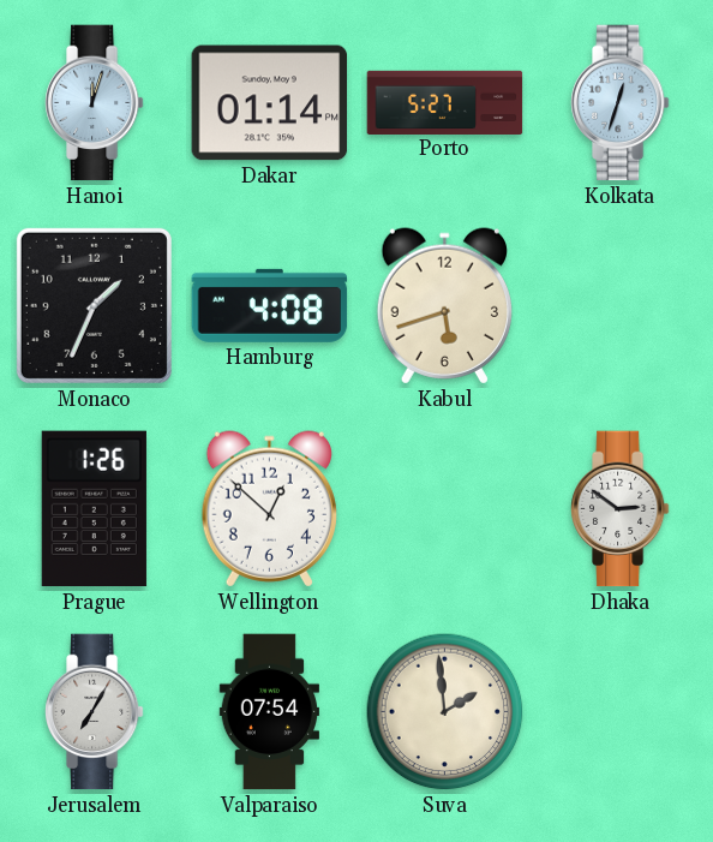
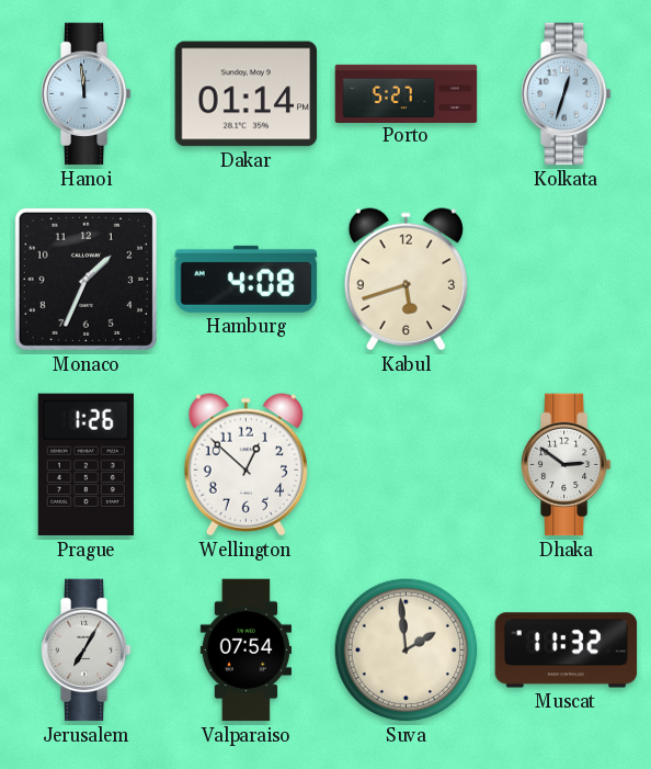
Hanoi: 12:03 -> 11:59 (85, 94)
Muscat: none -> 11:32 (567, 651)
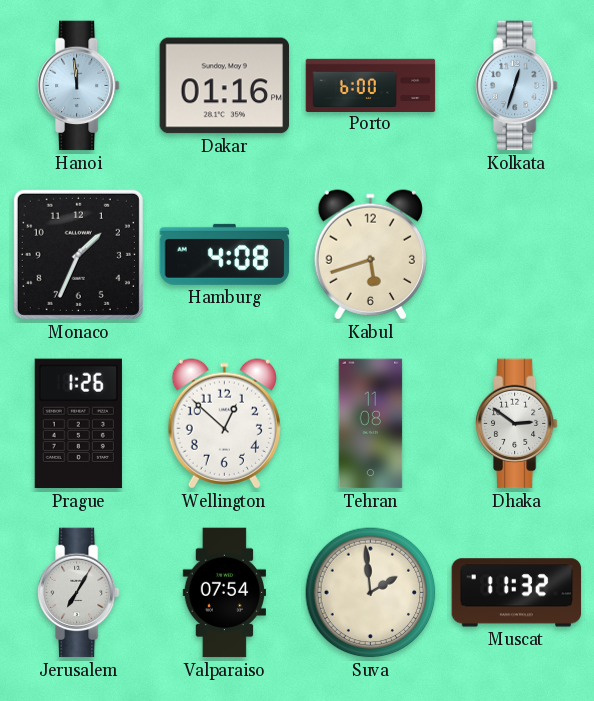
Dakar: 01:14 -> 01:16 (225, 86)
Porto: 5:27 -> 6:00 (371, 85)
Tehran: none -> 11:08 (371, 424)
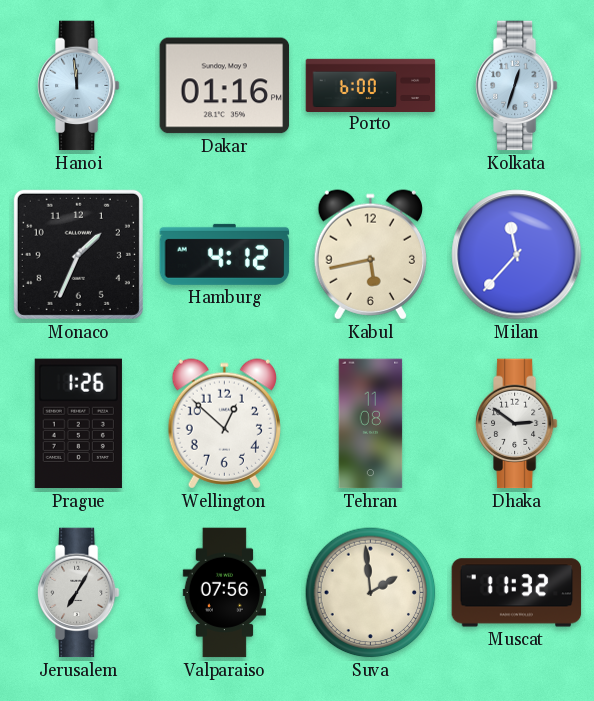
Hamburg: 4:08 -> 4:12 (225, 254)
Kabul: 5:42 -> 5:43 (370, 255)
Milan: none -> 11:37 (517, 255)
Valparaiso: 07:54 -> 07:56 (224, 593)
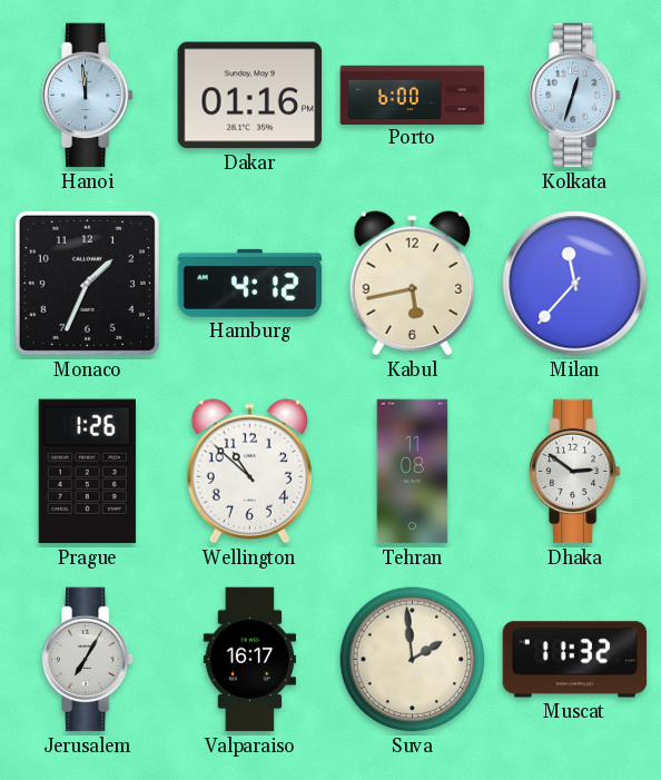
Wellington: 12:52 -> 10:52 (249, 472)
Valparaiso: 07:56 -> 16:17 (249, 660)
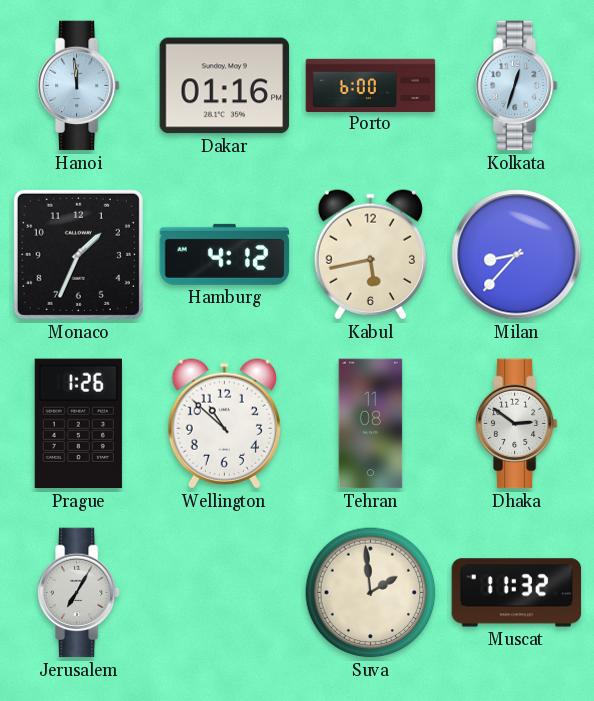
Milan: 11:37 -> 8:37 (517, 255)
Valparaiso: 16:17 -> none (249, 660)
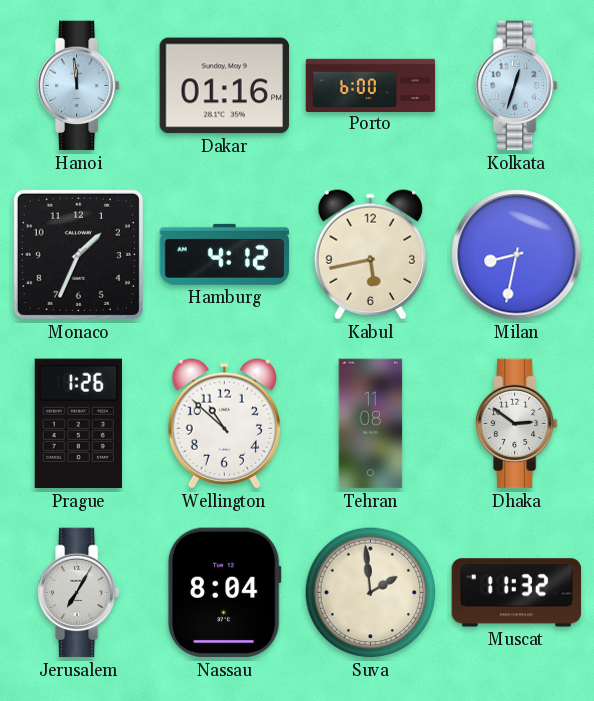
Milan: 8:37 -> 8:32 (517, 255)
Nassau: none -> 8:04 (224, 593)
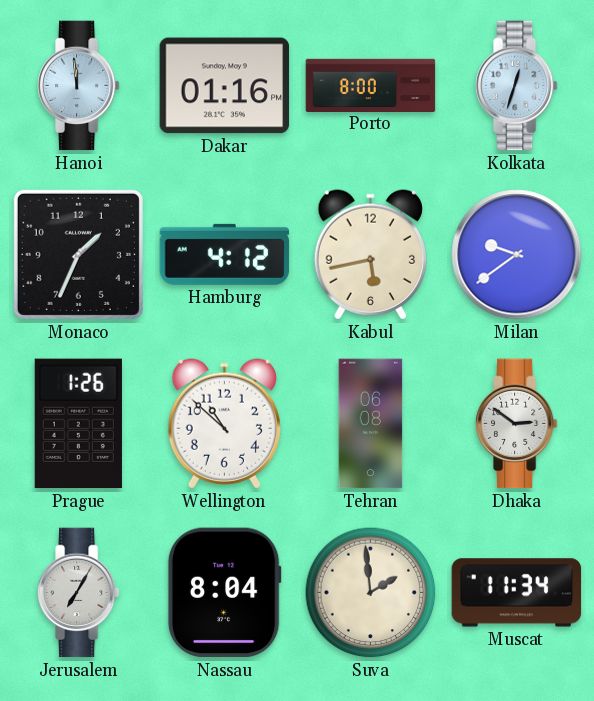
Porto: 6:00 -> 8:00 (371, 85)
Milan: 8:32 -> 9:39 (517, 255)
Tehran: 11:08 -> 06:08 (371, 424)
Muscat: 11:32 -> 11:34 (517, 593)
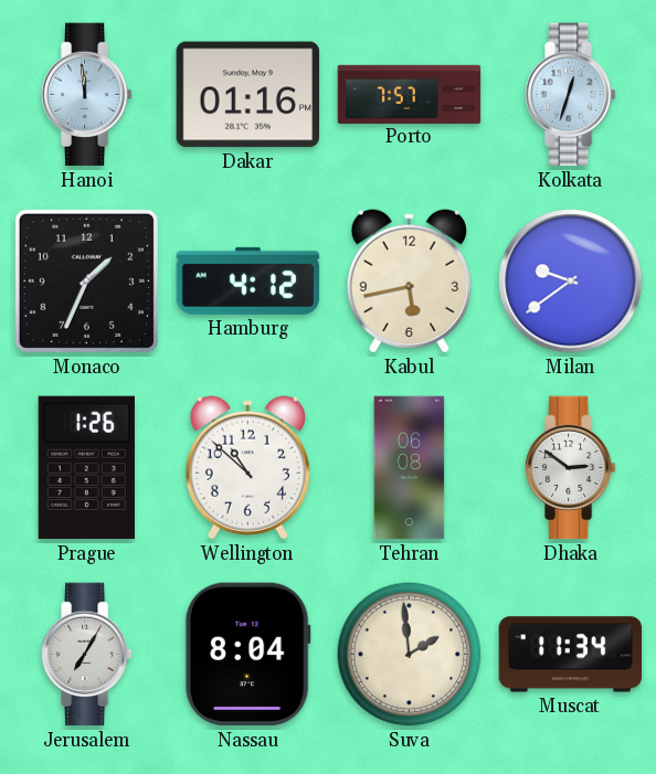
Porto: 8:00 -> 7:57 (410, 94)
